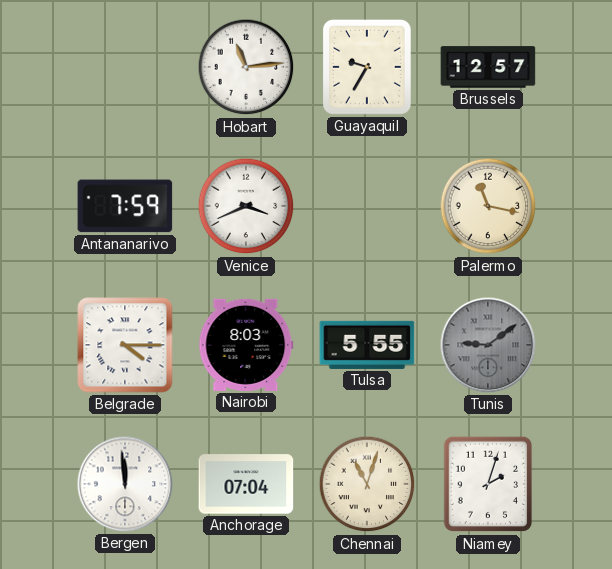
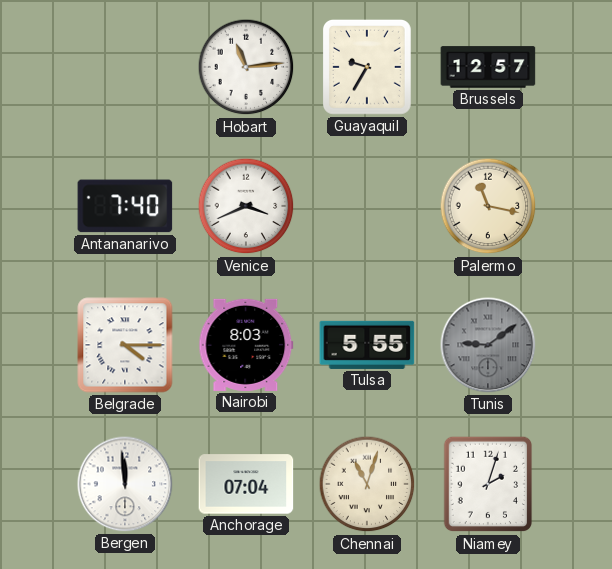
Antananarivo: 7:59 -> 7:40 (125, 206)
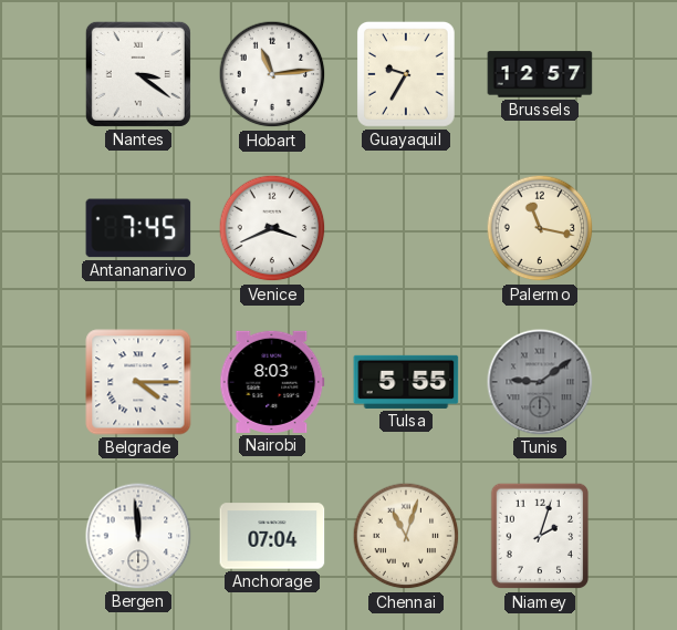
Nantes: none -> 3:21 (138, 74)
Antananarivo: 7:40 -> 7:45 (138, 228)
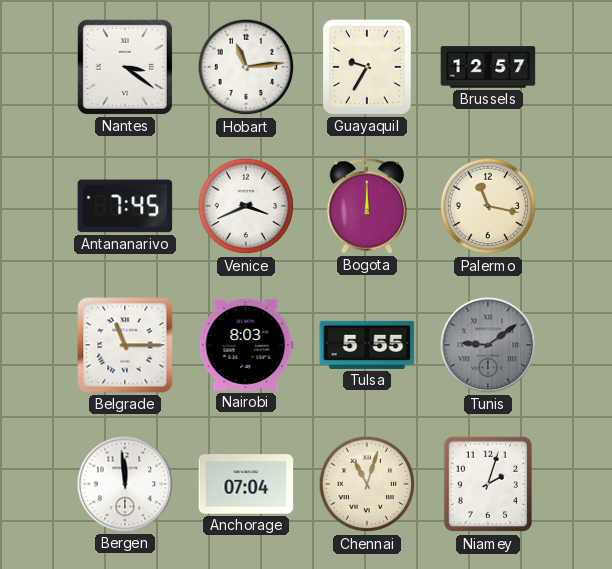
Bogota: none -> 12:00 (367, 206)
Belgrade: 4:15 -> 11:15 (125, 345)
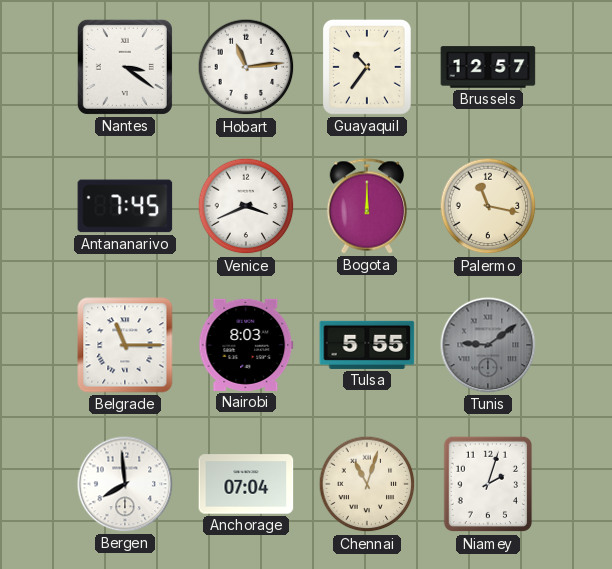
Guayaquil: 9:35 -> 10:36 (367, 67)
Bergen: 11:59 -> 7:59 (125, 484)
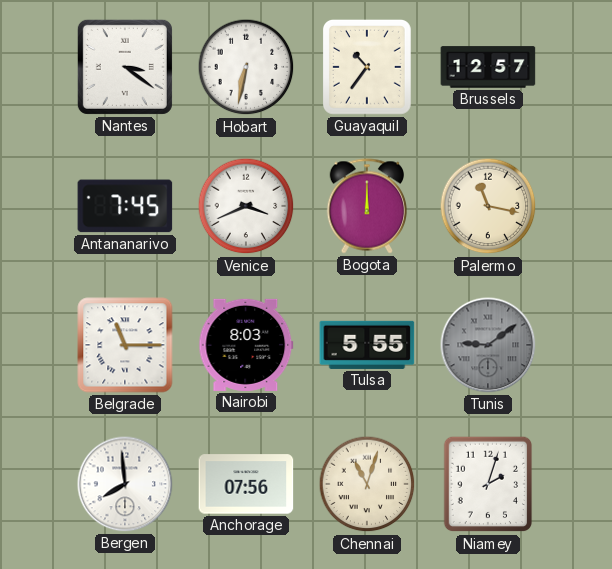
Hobart: 11:14 -> 6:32 (246, 67)
Anchorage: 07:04 -> 07:56 (246, 484)
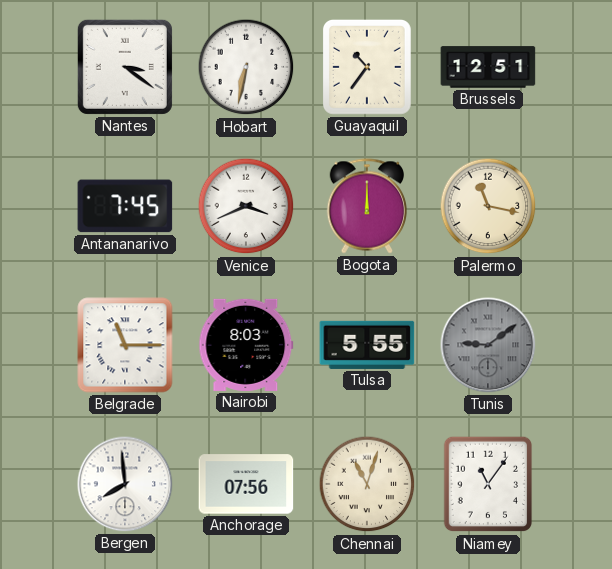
Brussels: 12:57 -> 12:51 (488, 67)
Niamey: 2:03 -> 11:06 (488, 484)
